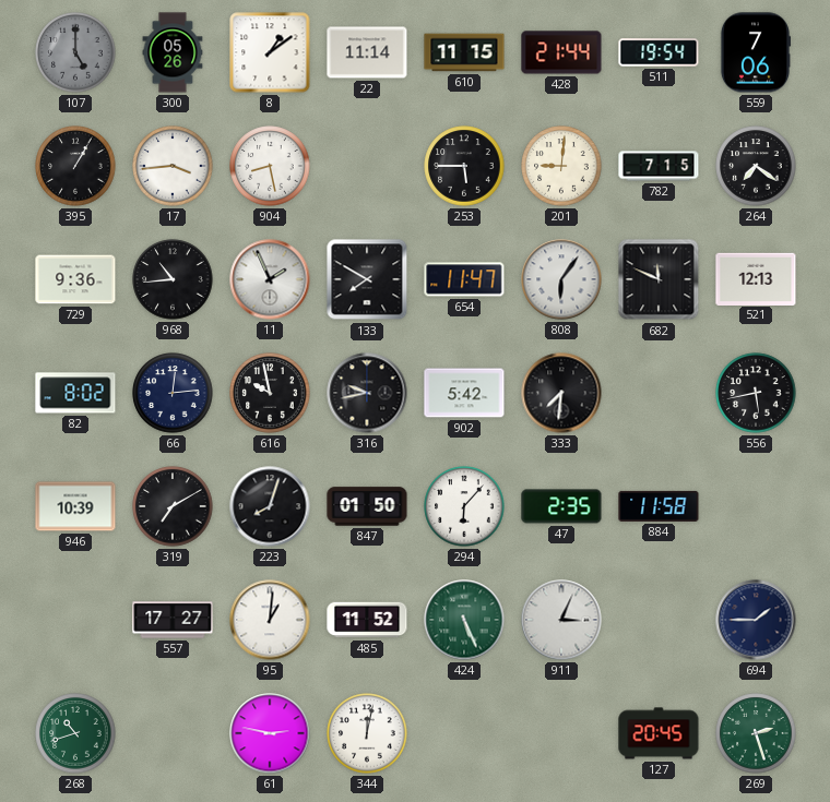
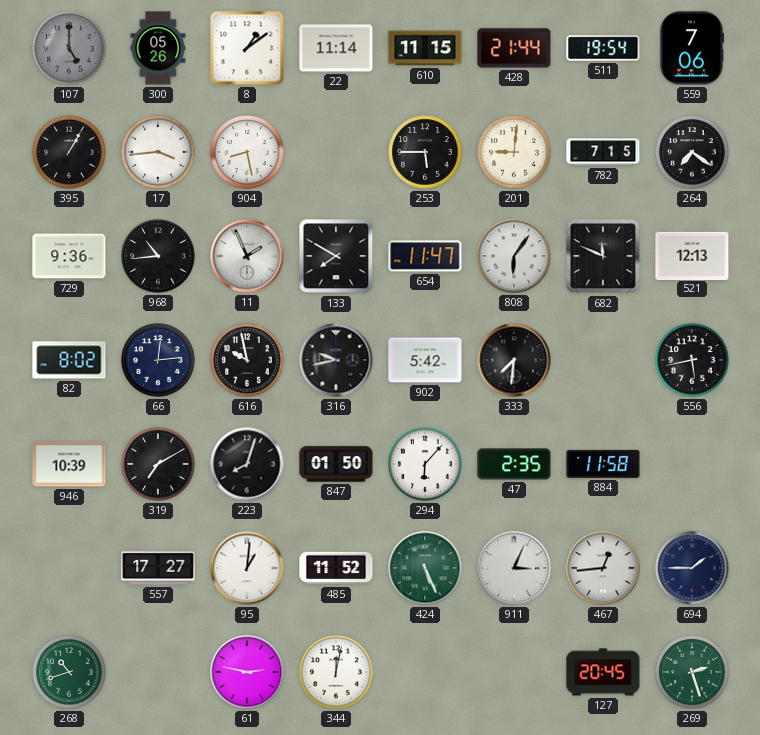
467: none -> 12:44 (603, 568)
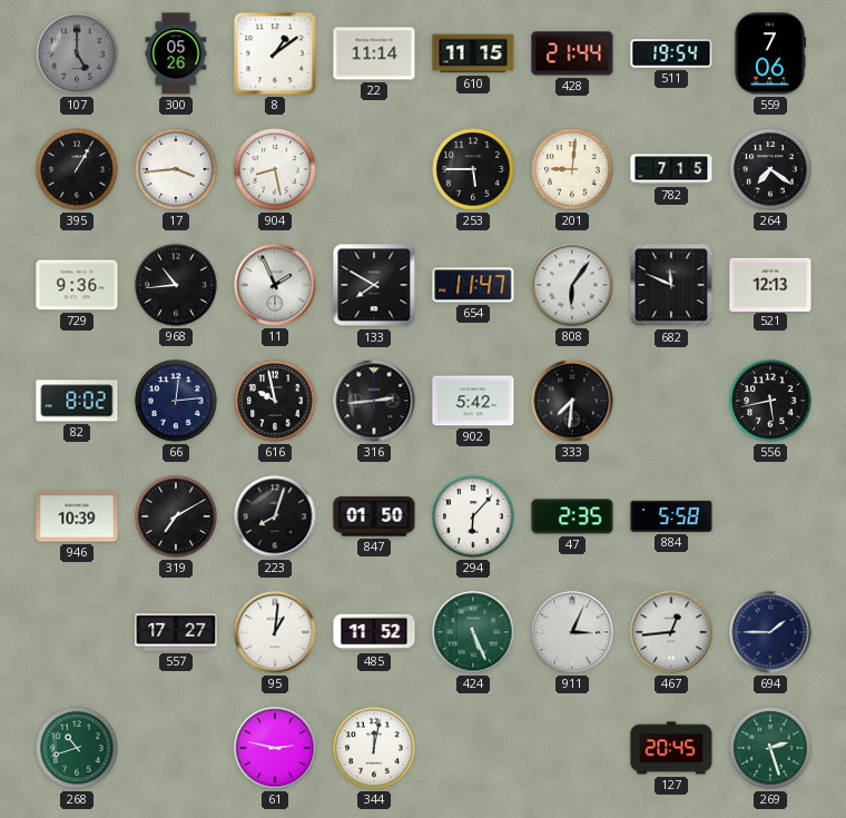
316: 9:43 -> 2:44 (374, 401)
884: 11:58 -> 5:58 (671, 516)
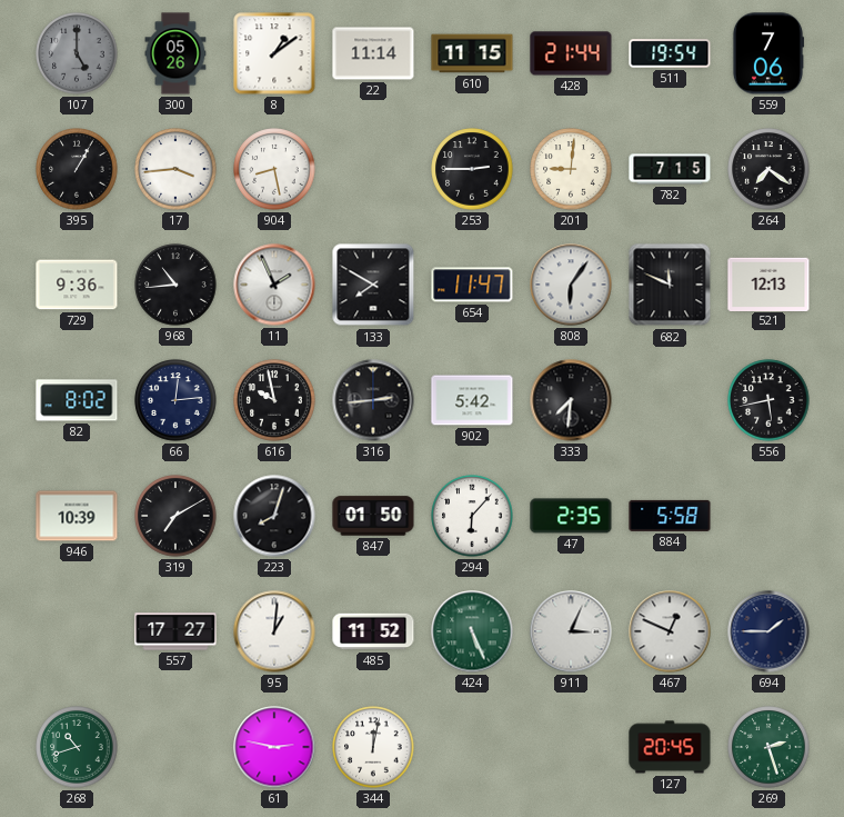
253: 5:45 -> 2:45 (472, 169)
467: 12:44 -> 12:49 (670, 631)
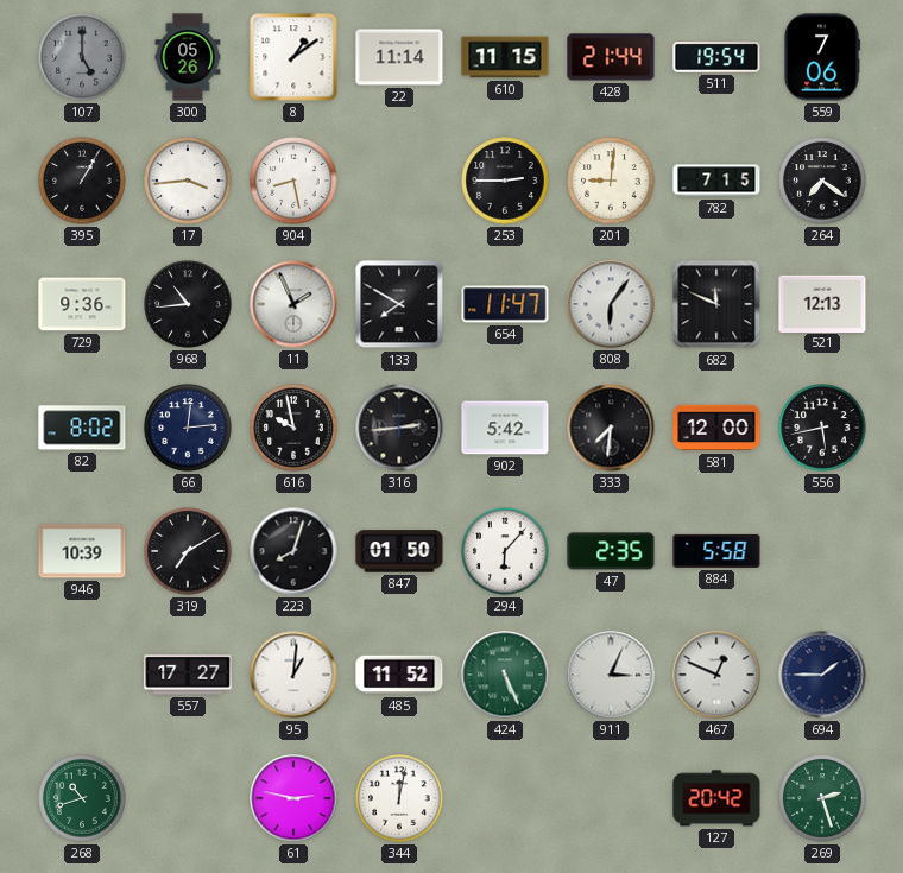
581: none -> 12:00 (716, 428)
127: 20:45 -> 20:42 (716, 798)
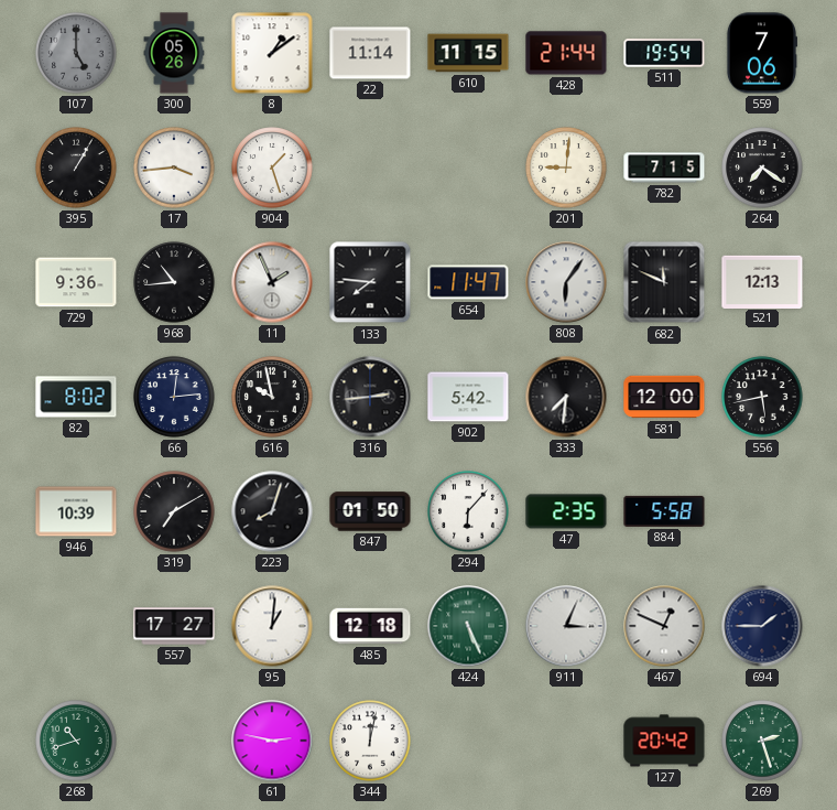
904: 8:28 -> 1:27 (272, 168)
253: 2:45 -> none (505, 181)
133: 7:50 -> 7:46 (370, 282)
485: 11:52 -> 12:18 (370, 626)
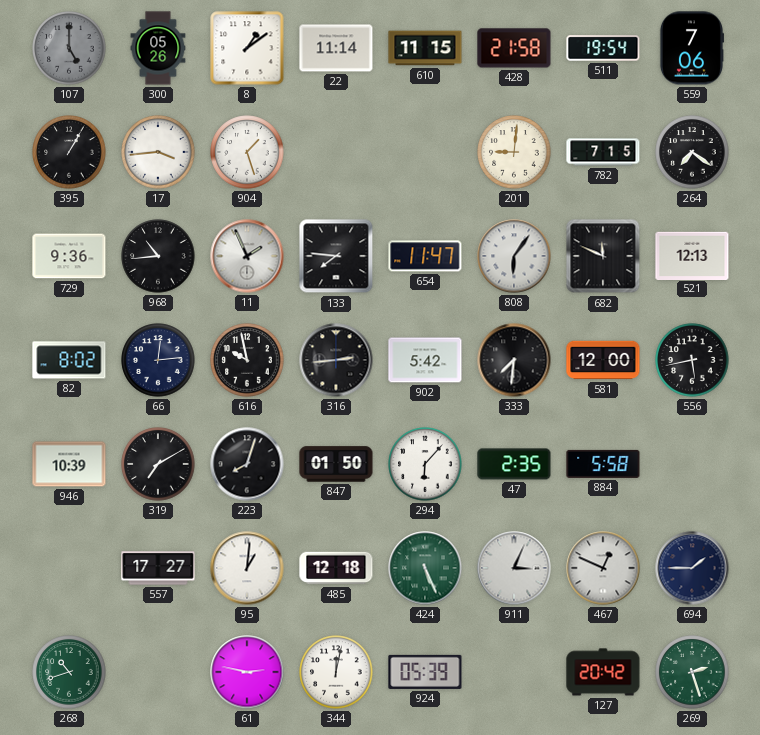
428: 21:44 -> 21:58 (514, 48)
924: none -> 05:39 (425, 672)
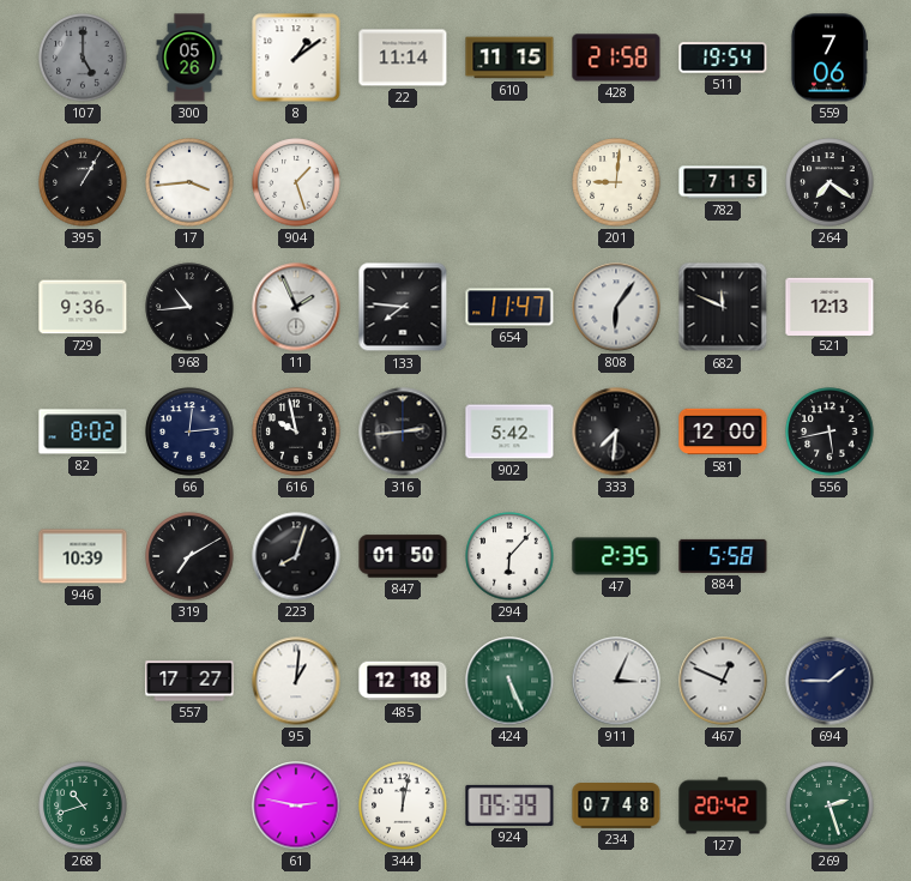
234: none -> 07:48 (616, 807)
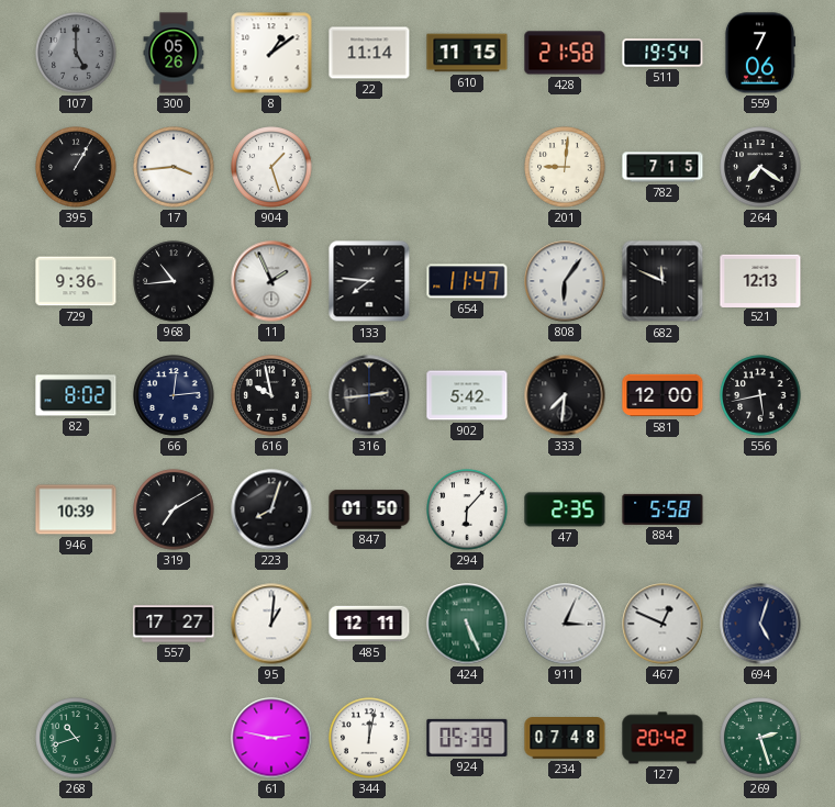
485: 12:18 -> 12:11 (369, 624)
694: 1:45 -> 5:03 (760, 624)
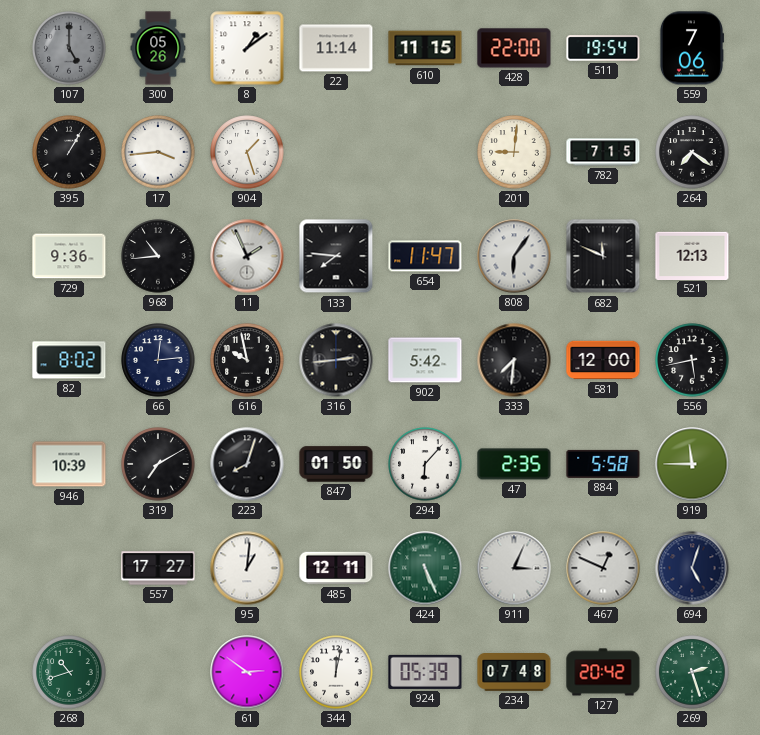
428: 21:58 -> 22:00 (514, 48)
919: none -> 11:45 (692, 464)
61: 2:47 -> 2:51 (247, 672)
